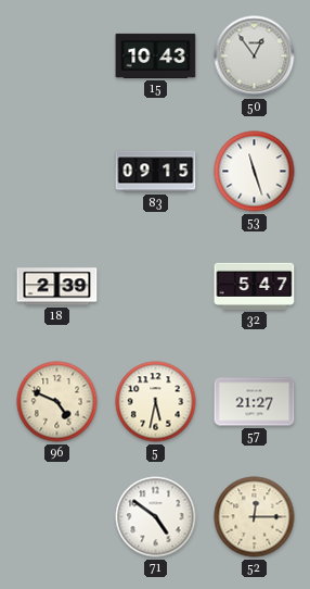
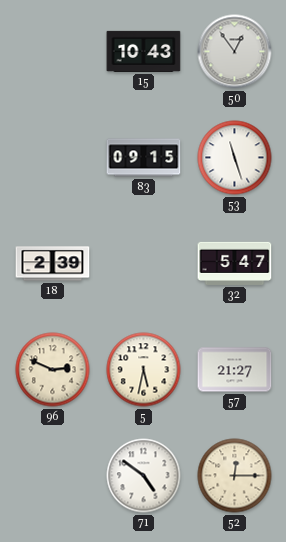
96: 4:49 -> 2:49 (53, 370)
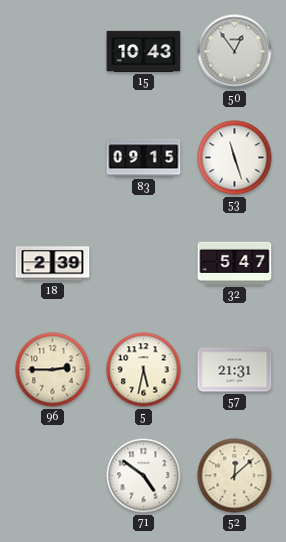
96: 2:49 -> 2:45 (53, 370)
57: 21:27 -> 21:31 (235, 370)
52: 12:15 -> 12:08 (235, 476)
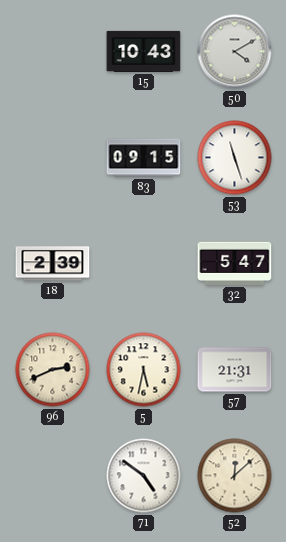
50: 12:54 -> 4:10 (235, 52)
96: 2:45 -> 2:41 (53, 370)
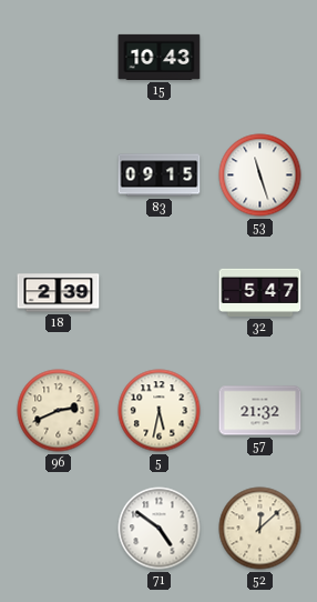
50: 4:10 -> none (235, 52)
57: 21:31 -> 21:32 (260, 411)
